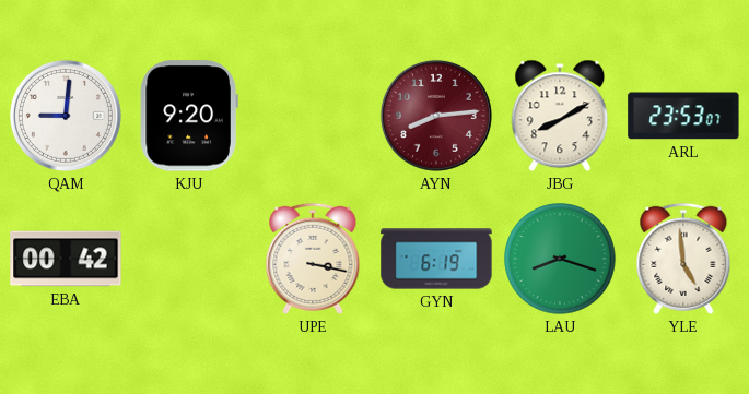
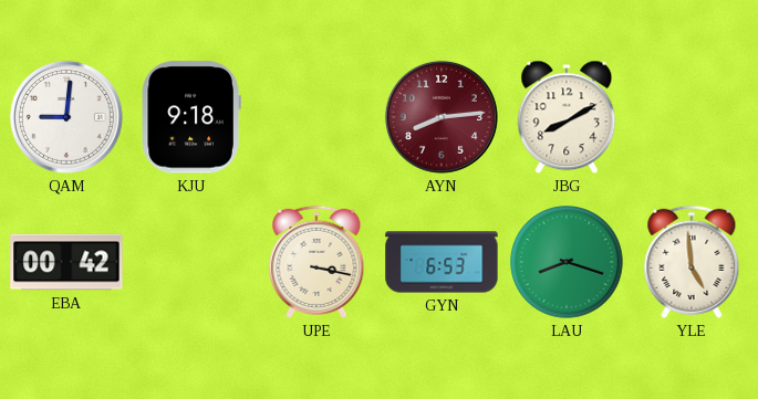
KJU: 9:20 -> 9:18 (191, 117)
ARL: 23:53 -> none (683, 116)
GYN: 6:19 -> 6:53 (442, 262)
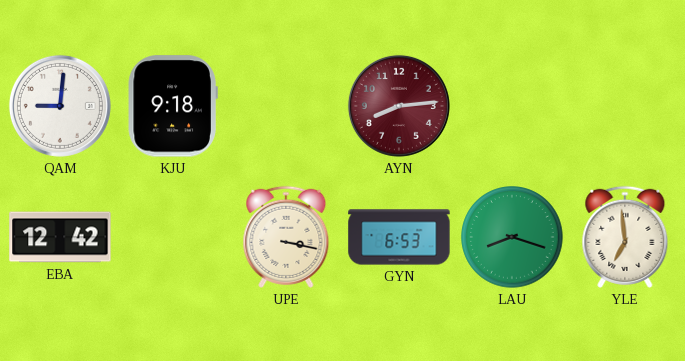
JBG: 8:10 -> none (567, 117)
EBA: 00:42 -> 12:42 (60, 237)
YLE: 4:59 -> 6:59 (625, 237)
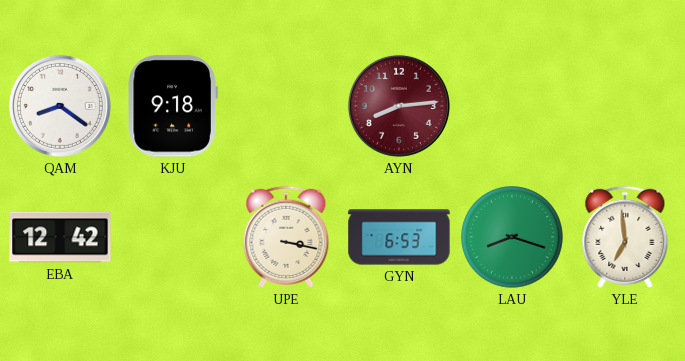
QAM: 9:01 -> 8:21 (60, 106)
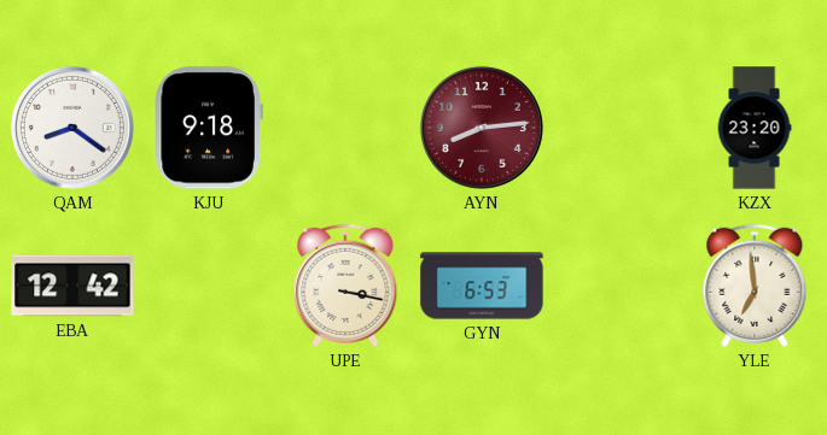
KZX: none -> 23:20 (755, 128)
LAU: 8:18 -> none (512, 237)
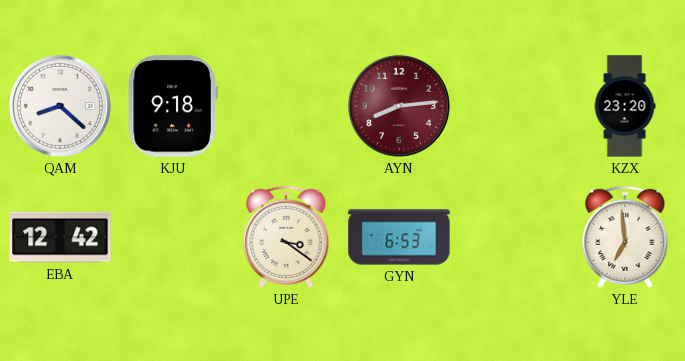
QAM: 8:21 -> 8:22 (60, 106)
UPE: 3:17 -> 3:21 (286, 237)
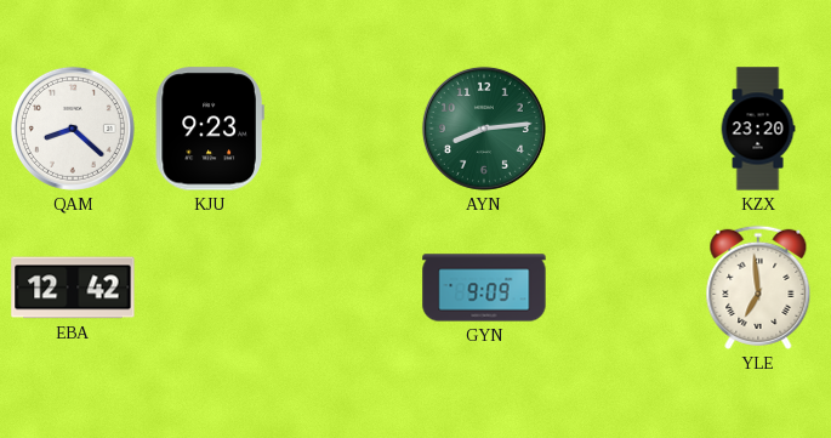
KJU: 9:18 -> 9:23 (210, 129)
AYN dial: burgundy -> green (484, 129)
UPE: 3:21 -> none (286, 237)
GYN: 6:53 -> 9:09 (484, 288)
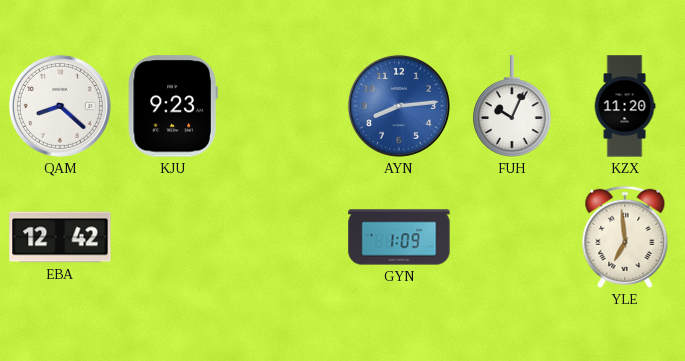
AYN dial: green -> blue (399, 106)
FUH: none -> 10:04 (513, 106)
KZX: 23:20 -> 11:20 (625, 106)
GYN: 9:09 -> 1:09 (399, 237)
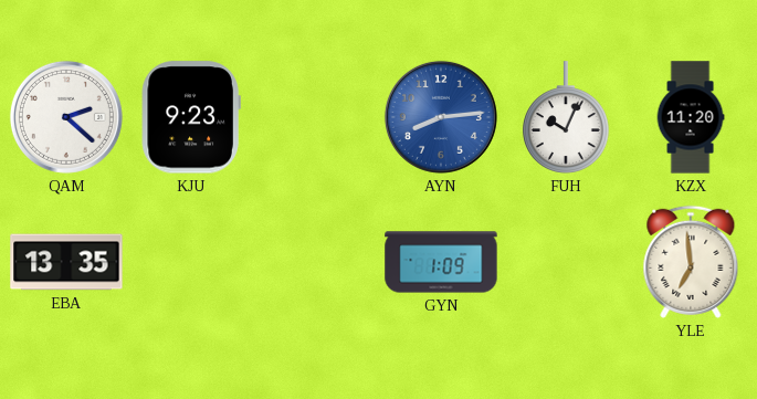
QAM: 8:22 -> 2:22 (66, 117)
EBA: 12:42 -> 13:35 (66, 262)
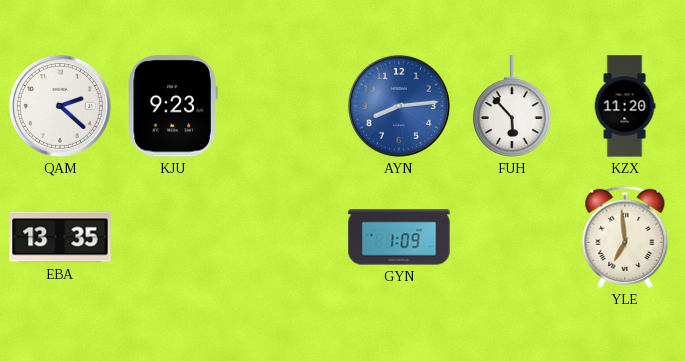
FUH: 10:04 -> 5:53 (513, 106)
